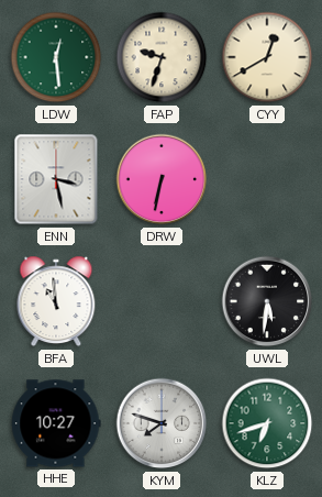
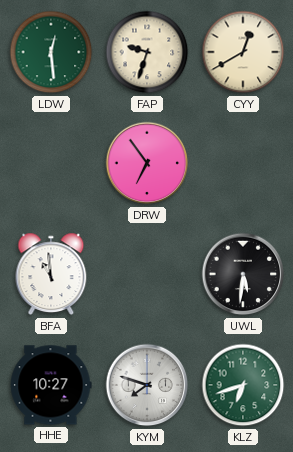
ENN: 3:28 -> none (56, 179)
DRW: 6:32 -> 6:54 (147, 163)
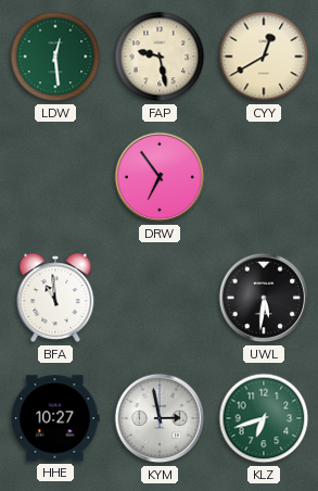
FAP: 9:33 -> 9:28 (160, 56)
KYM: 7:48 -> 2:58 (160, 418)
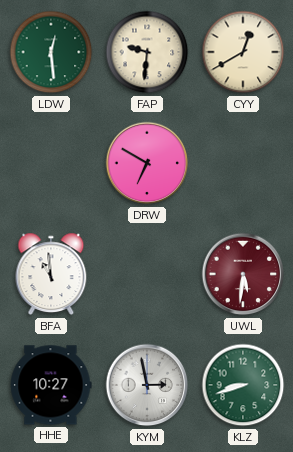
FAP: 9:28 -> 9:31 (147, 52)
DRW: 6:54 -> 6:50 (147, 163)
UWL dial: black -> burgundy (243, 274)
KLZ: 6:42 -> 8:42 (243, 385)
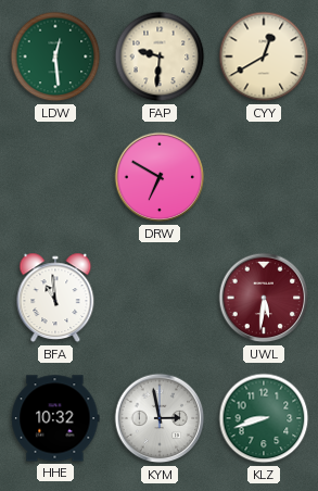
HHE: 10:27 -> 10:32 (55, 418)
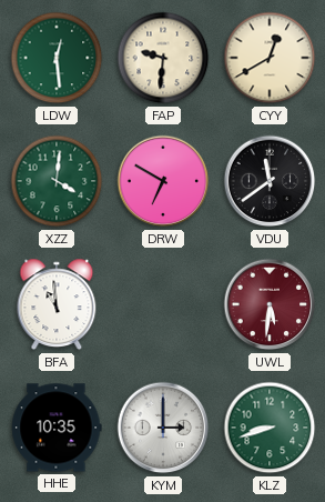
XZZ: none -> 4:01 (57, 181)
VDU: none -> 11:39 (270, 181)
HHE: 10:32 -> 10:35 (57, 428)
KYM: 2:58 -> 3:00 (163, 428)
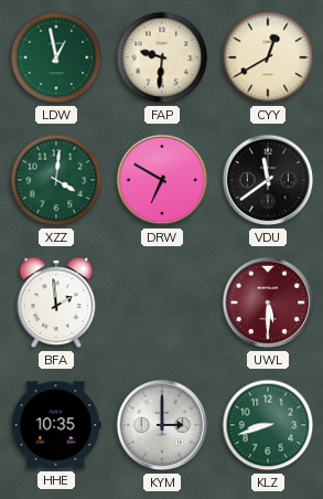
LDW: 12:29 -> 12:58 (56, 57)
BFA: 10:59 -> 1:59 (56, 302)
UWL: 5:31 -> 5:30 (268, 302)
